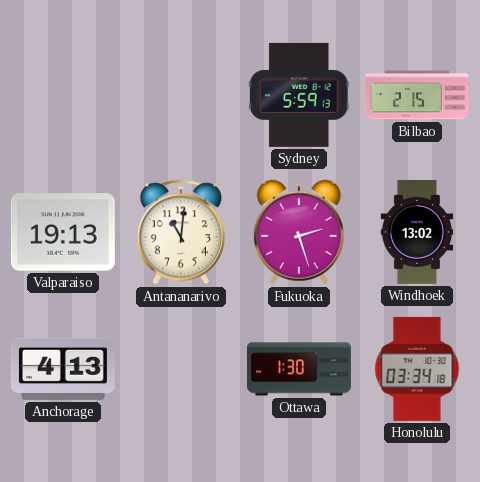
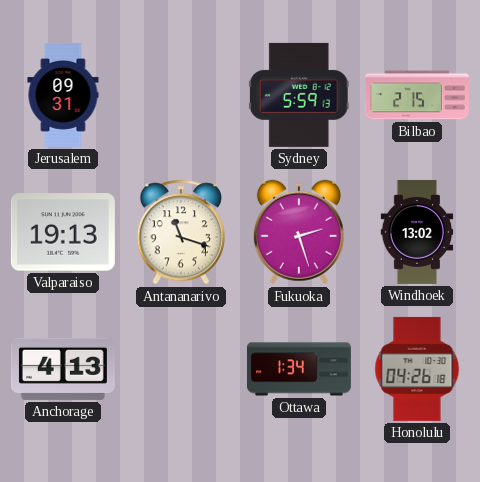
Jerusalem: none -> 09:31 (63, 95)
Antananarivo: 11:01 -> 11:18 (180, 232)
Ottawa: 1:30 -> 1:34 (299, 369)
Honolulu: 03:34 -> 04:26 (417, 369)
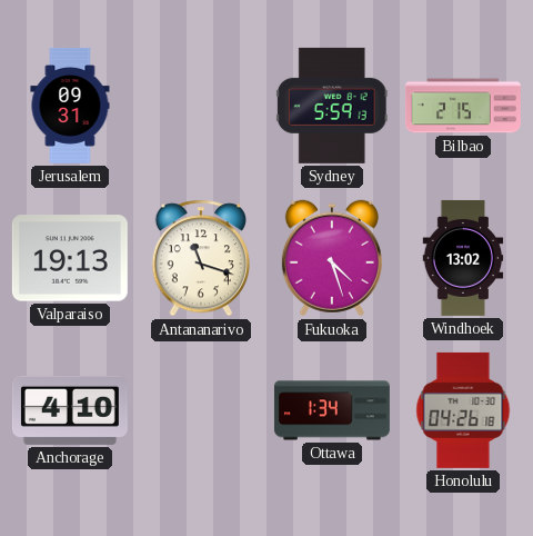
Fukuoka: 2:27 -> 4:27 (332, 258)
Anchorage: 4:13 -> 4:10 (70, 410)
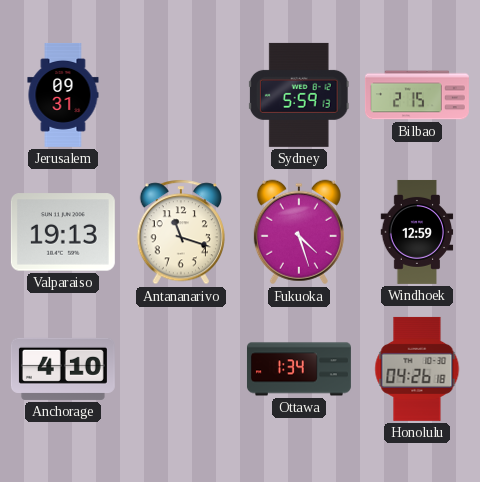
Windhoek: 13:02 -> 12:59 (417, 232)
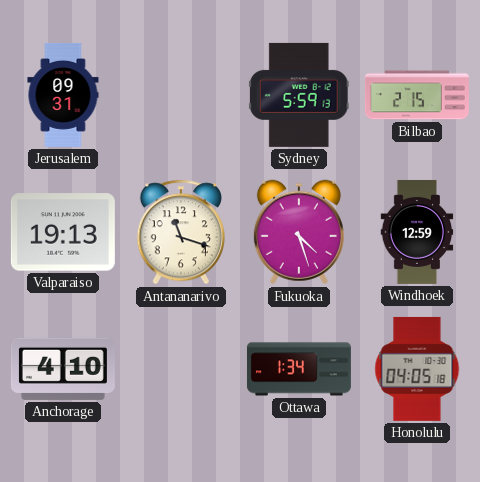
Honolulu: 04:26 -> 04:05 (417, 369)
